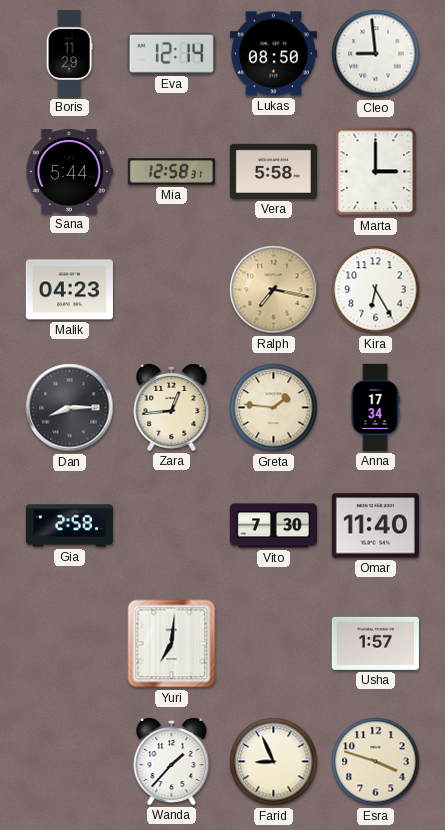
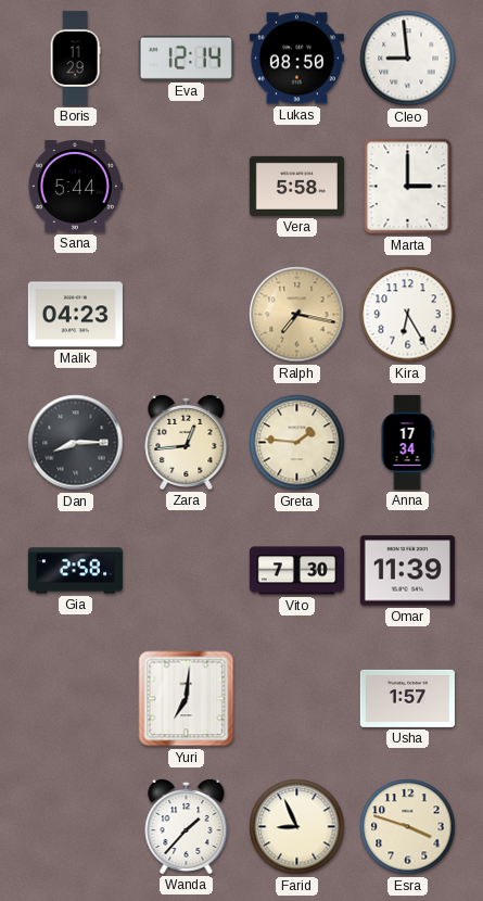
Mia: 12:58 -> none (171, 172)
Omar: 11:40 -> 11:39 (407, 571)
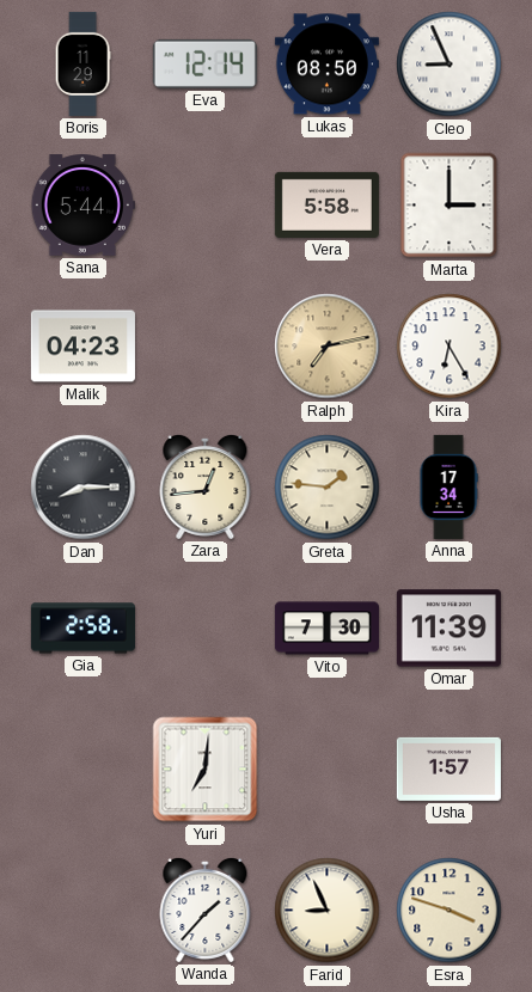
Cleo: 8:59 -> 8:56 (450, 65)
Ralph: 7:17 -> 7:13 (328, 347)
